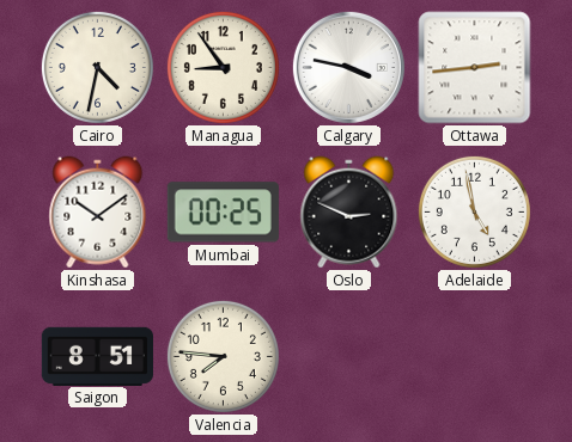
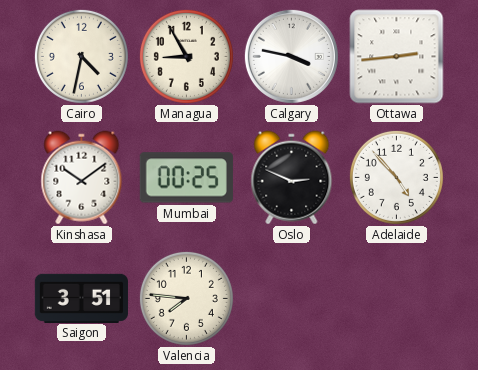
Managua: 8:54 -> 8:55 (186, 56)
Adelaide: 4:58 -> 4:53 (396, 177)
Saigon: 8:51 -> 3:51 (81, 298)
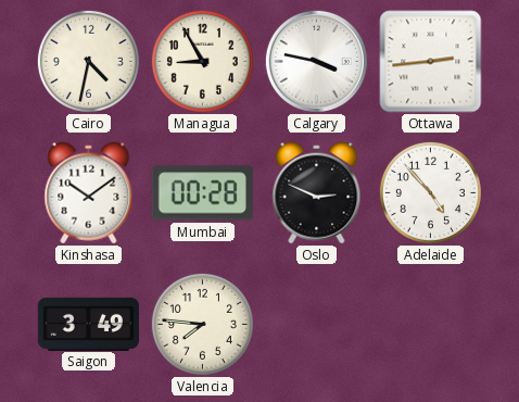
Mumbai: 00:25 -> 00:28 (202, 193)
Saigon: 3:51 -> 3:49 (88, 324)
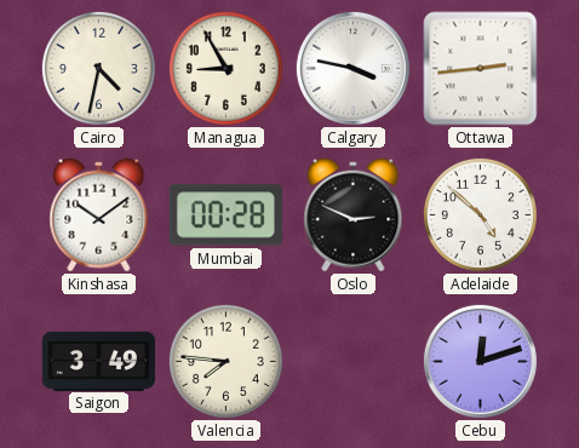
Adelaide: 4:53 -> 4:52 (480, 214)
Cebu: none -> 12:12 (480, 361)
